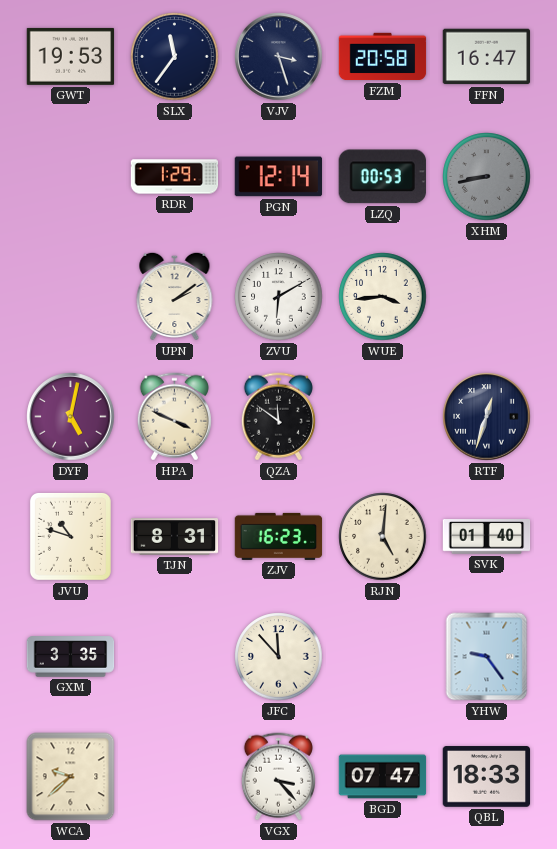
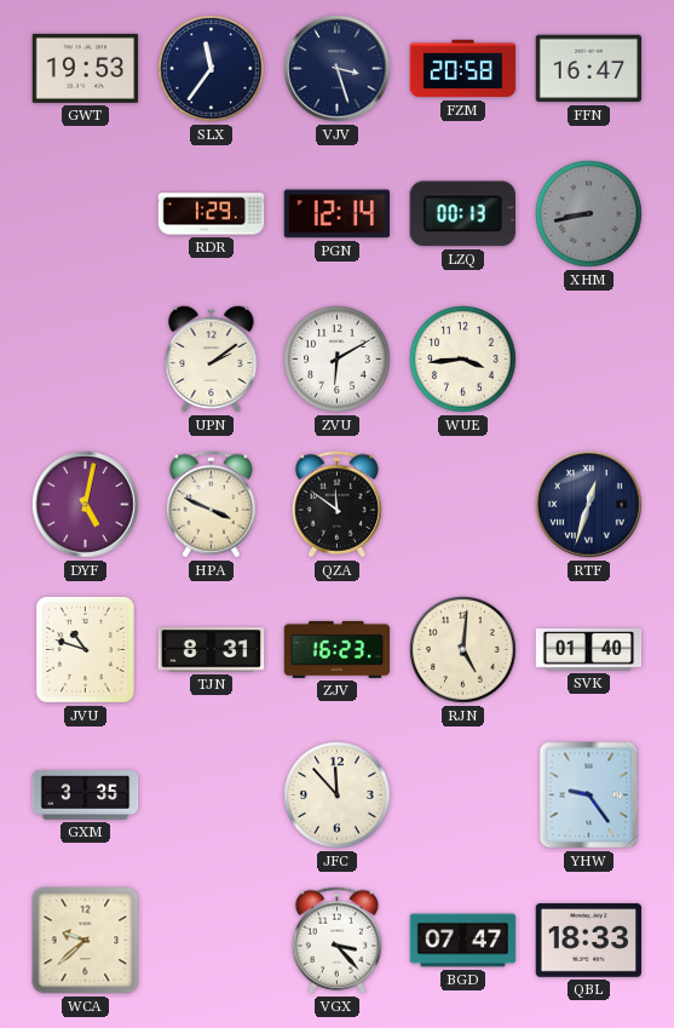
LZQ: 00:53 -> 00:13 (462, 214)
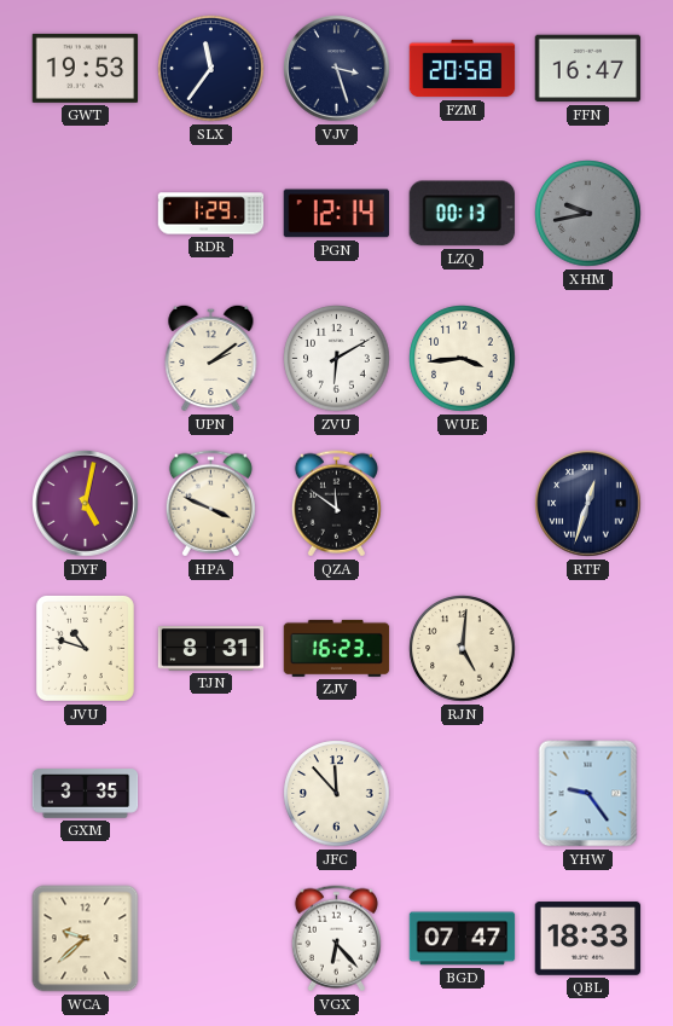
XHM: 8:43 -> 9:43 (588, 214)
SVK: 01:40 -> none (589, 650)
VGX: 3:23 -> 6:23 (336, 939)
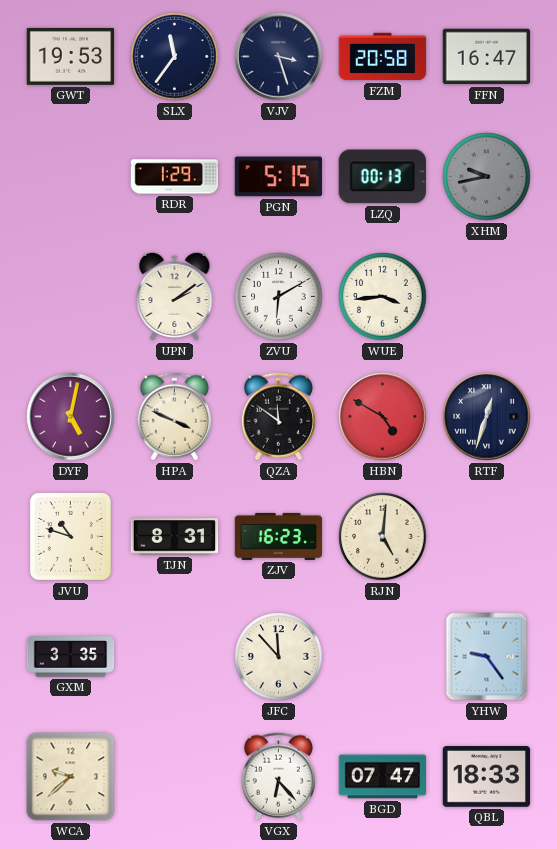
PGN: 12:14 -> 5:15 (278, 177)
HBN: none -> 4:50 (383, 417)
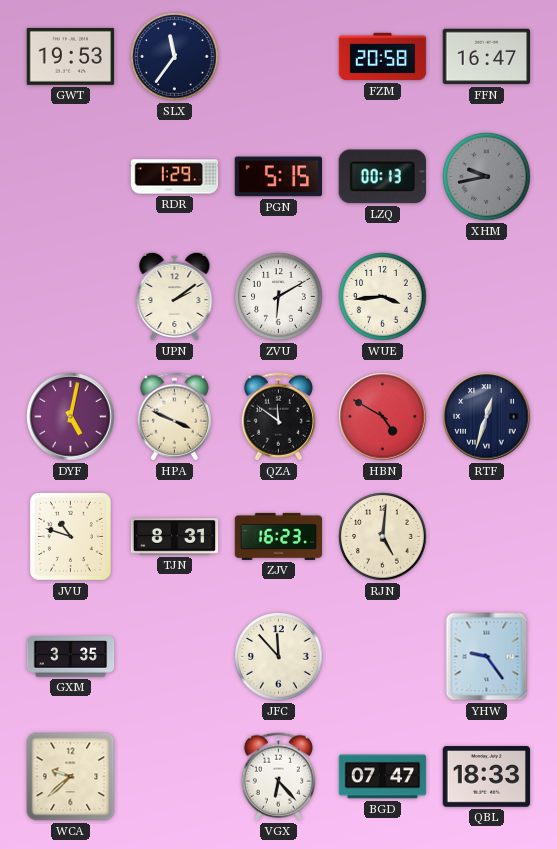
VJV: 3:27 -> none (279, 57)
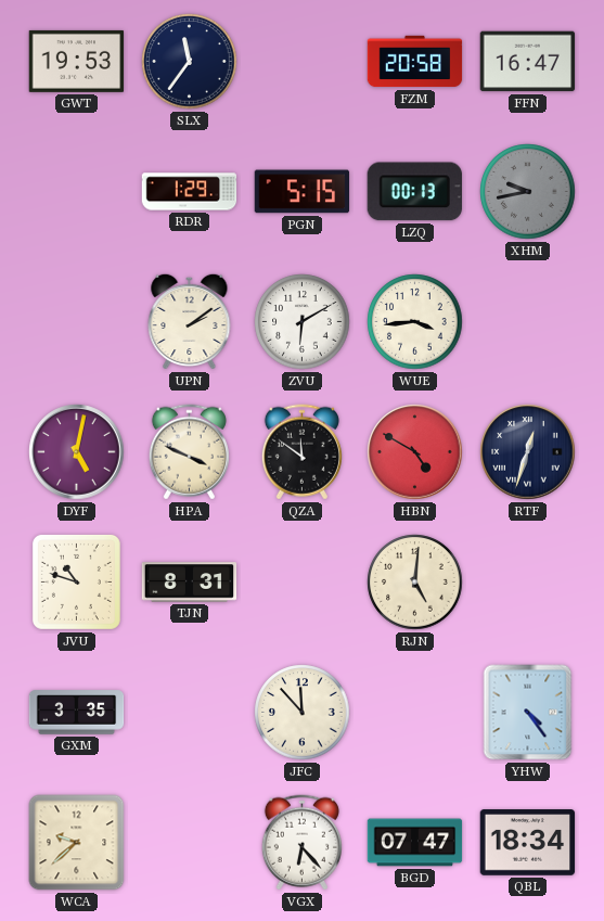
ZJV: 16:23 -> none (279, 536)
YHW: 9:24 -> 4:24 (528, 713)
QBL: 18:33 -> 18:34 (528, 843)
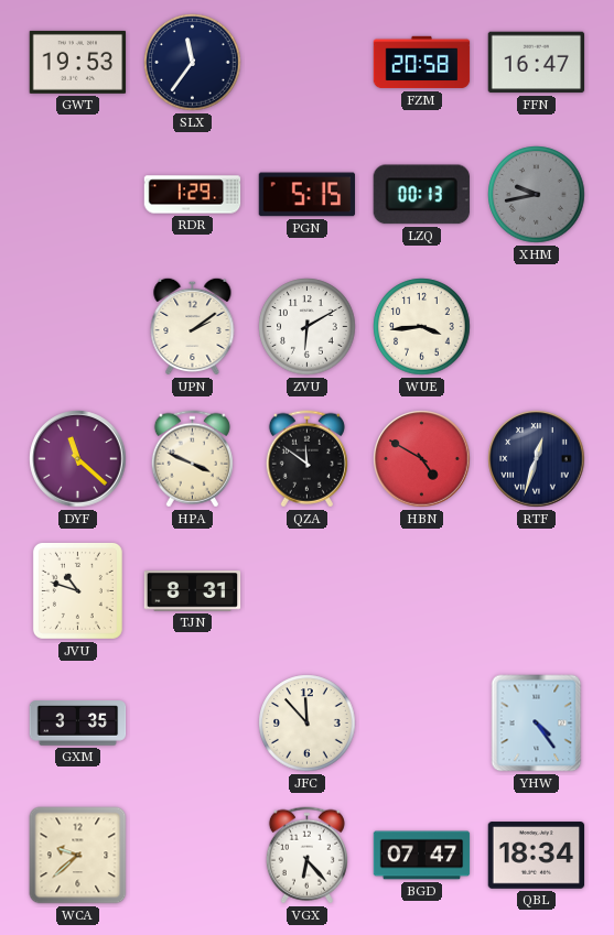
DYF: 5:02 -> 11:22 (78, 459)
RJN: 5:01 -> none (415, 583)
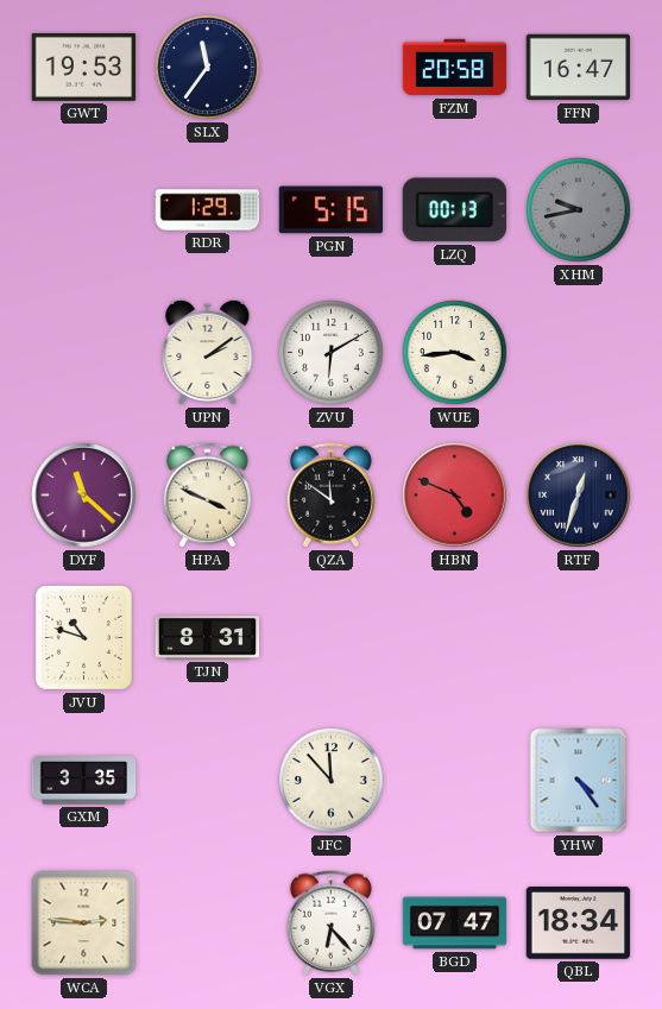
HBN: 4:50 -> 4:49 (455, 496)
WCA: 9:38 -> 2:46 (84, 923)
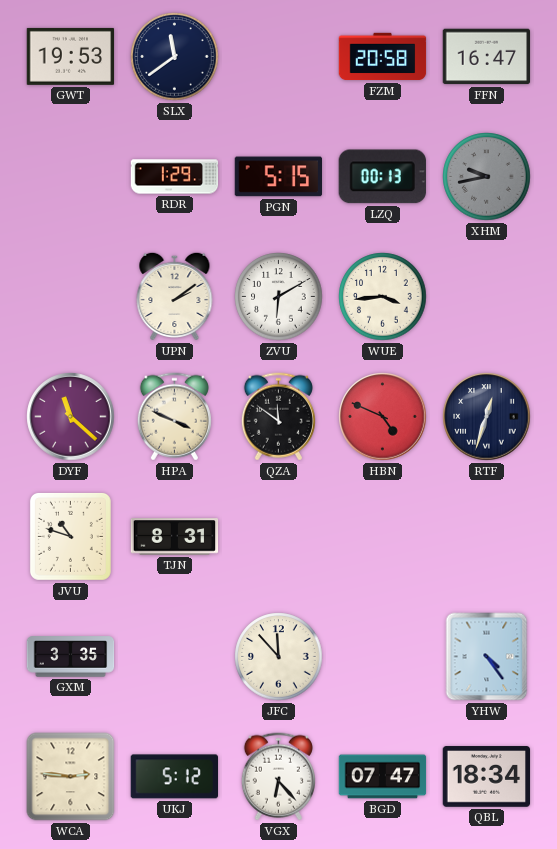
SLX: 11:36 -> 11:39 (175, 57)
UKJ: none -> 5:12 (174, 777)
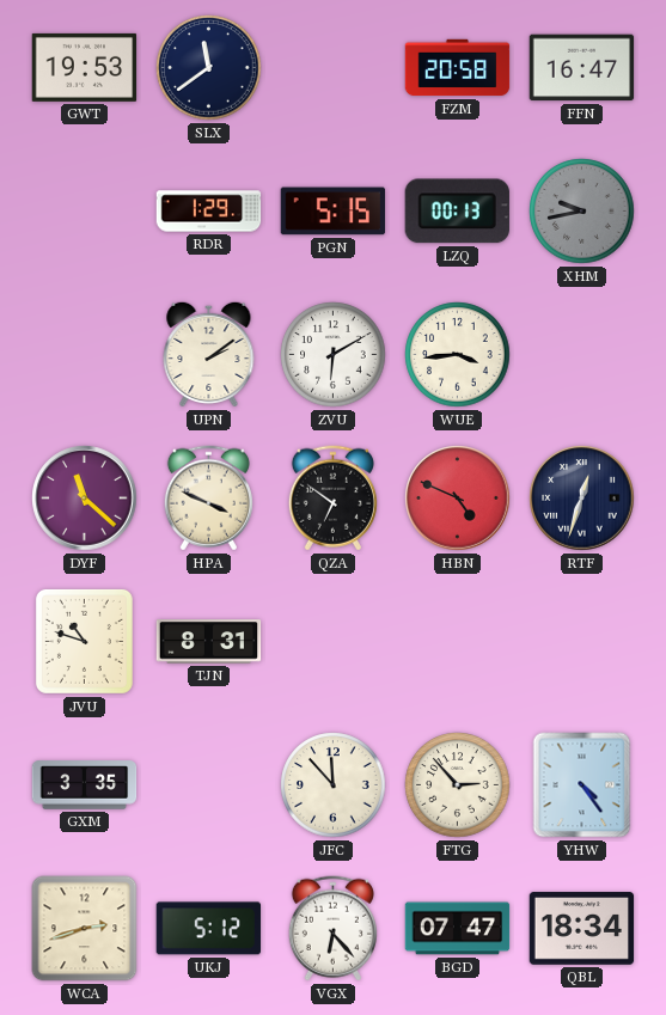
QZA: 11:51 -> 6:51 (332, 499)
FTG: none -> 2:53 (458, 785)
WCA: 2:46 -> 2:42 (85, 929)
